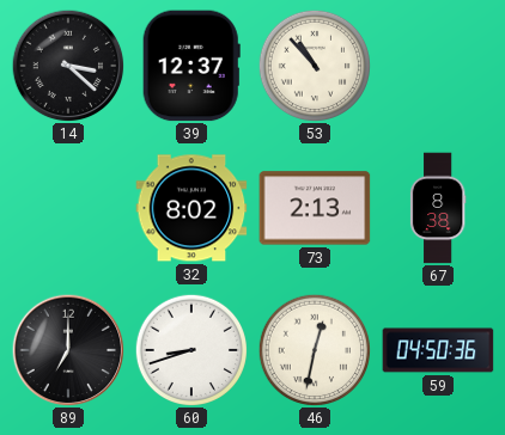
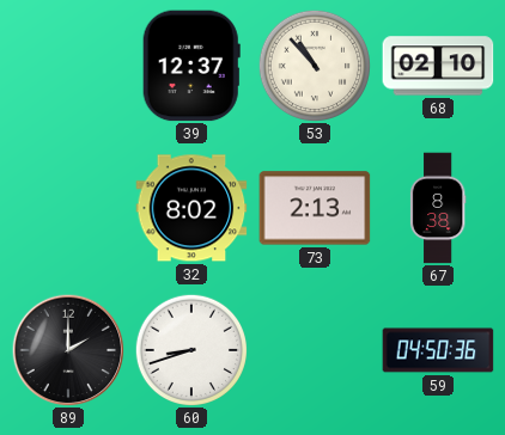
14: 3:22 -> none (68, 66)
68: none -> 02:10 (438, 66)
89: 7:00 -> 2:00 (68, 350)
46: 12:32 -> none (314, 349)
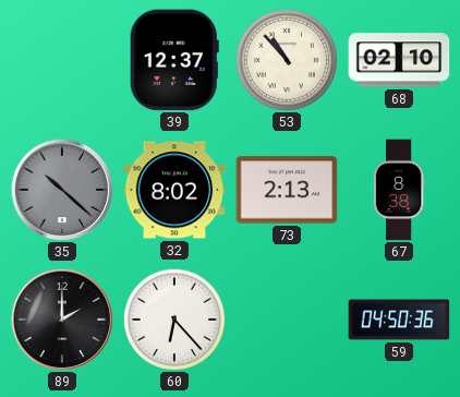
35: none -> 10:22 (62, 190)
60: 8:42 -> 6:23 (173, 318)
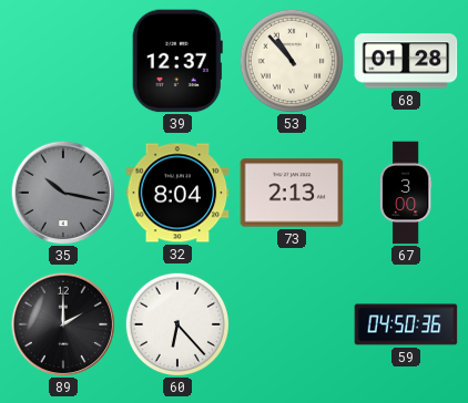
68: 02:10 -> 01:28 (406, 61)
35: 10:22 -> 10:17 (63, 193)
32: 8:02 -> 8:04 (177, 193)
67: 8:38 -> 3:00 (406, 193)
